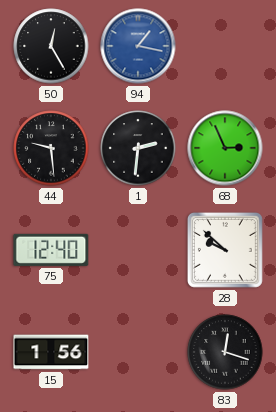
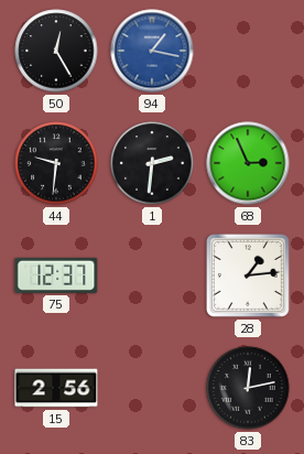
44: 9:29 -> 9:31 (56, 163)
75: 12:40 -> 12:37 (56, 275)
28: 9:52 -> 1:14 (248, 275)
15: 1:56 -> 2:56 (56, 388)
83: 12:18 -> 12:13 (248, 388)
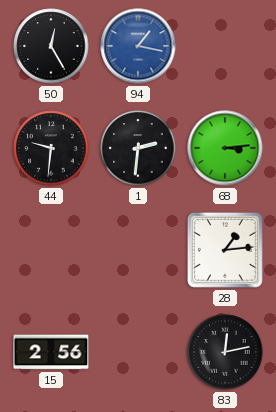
68: 2:56 -> 3:14 (225, 148)
75: 12:37 -> none (56, 275)
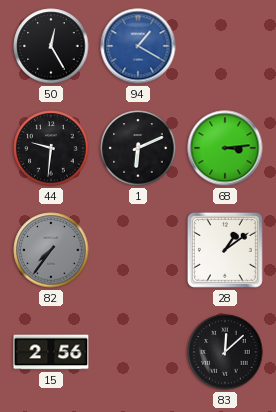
94: 1:17 -> 1:20 (138, 46)
1: 2:31 -> 6:11 (138, 148)
82: none -> 7:36 (51, 250)
28: 1:14 -> 1:09 (225, 250)
83: 12:13 -> 12:08 (225, 352)
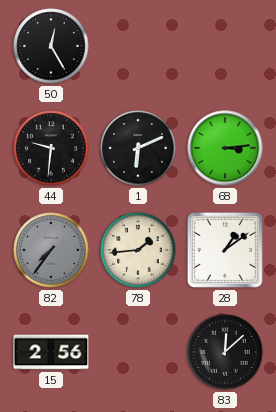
94: 1:20 -> none (138, 46)
78: none -> 1:44 (138, 250)
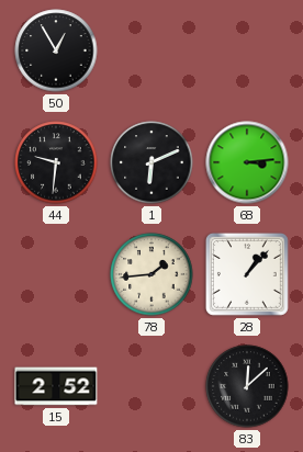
50: 12:25 -> 12:55 (56, 50)
82: 7:36 -> none (51, 250)
28: 1:09 -> 1:07 (247, 274)
15: 2:56 -> 2:52 (56, 386)
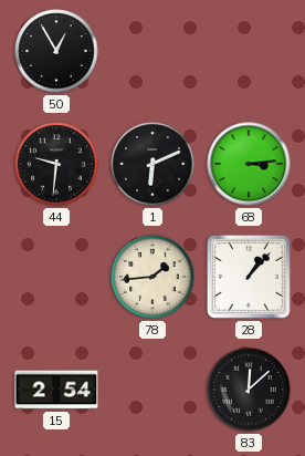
15: 2:52 -> 2:54 (56, 390)
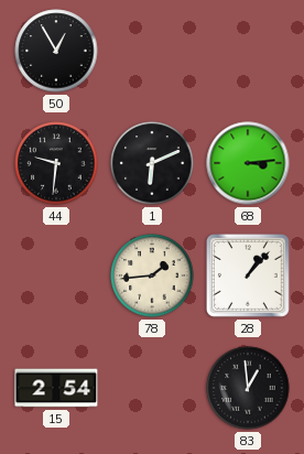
83: 12:08 -> 12:59 (248, 388)
